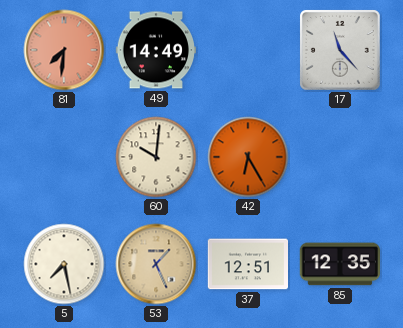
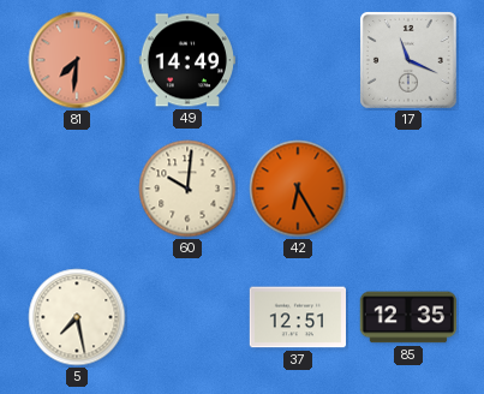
17: 11:23 -> 11:19 (408, 60)
53: 1:26 -> none (156, 264)
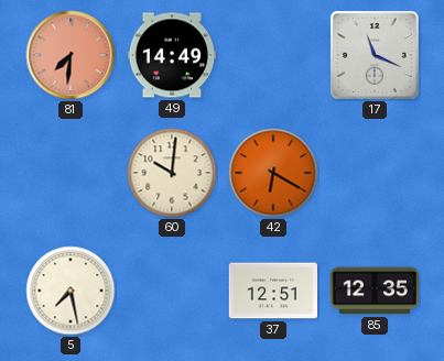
42: 6:25 -> 6:20 (273, 173)
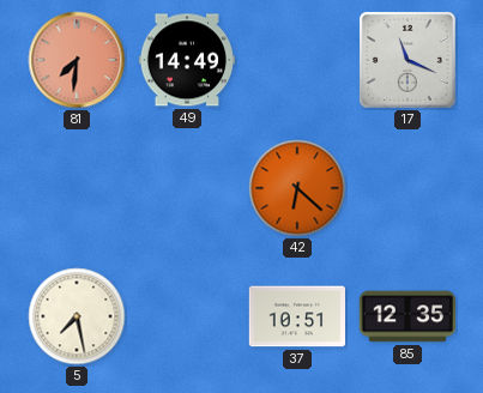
60: 10:01 -> none (172, 173)
42: 6:20 -> 6:22 (297, 188)
37: 12:51 -> 10:51 (297, 316)
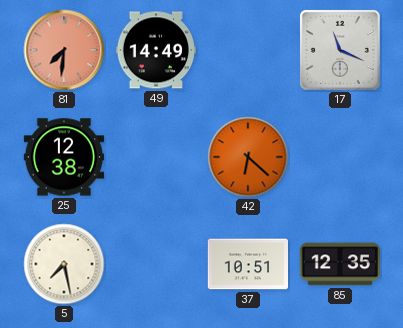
25: none -> 12:38 (64, 157)
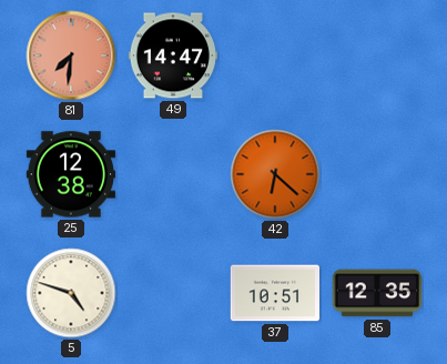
49: 14:49 -> 14:47 (172, 55)
17: 11:19 -> none (340, 50)
5: 7:28 -> 4:48 (71, 293)
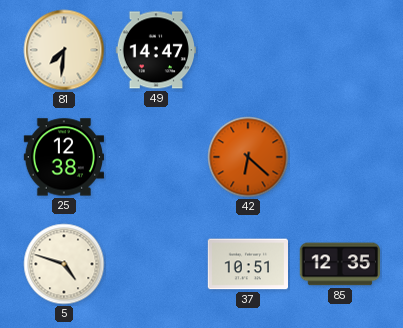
81 dial: salmon -> cream (64, 50)
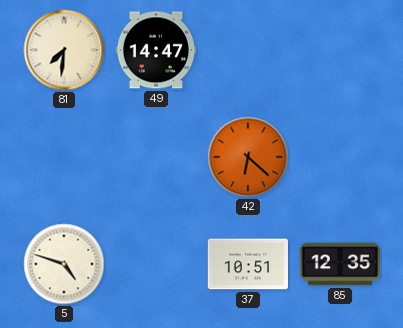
25: 12:38 -> none (64, 157)
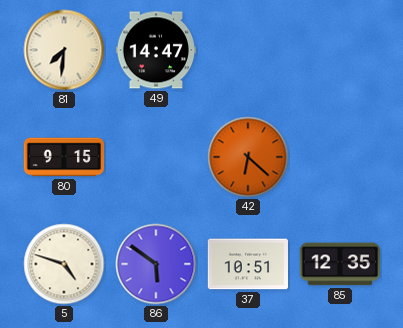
80: none -> 9:15 (64, 157)
86: none -> 5:51 (156, 264)
